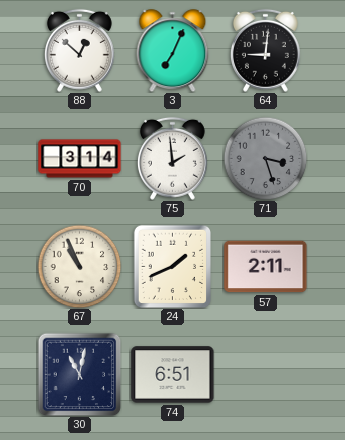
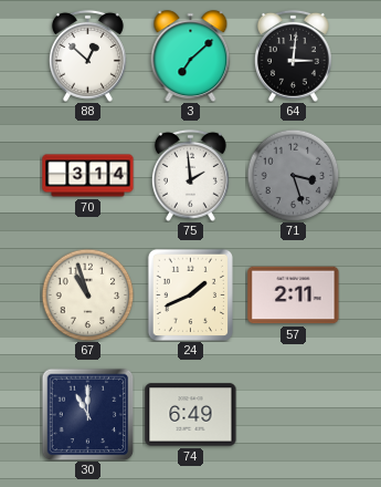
3: 7:04 -> 7:08 (191, 56)
64: 9:01 -> 3:01 (293, 55)
67: 10:56 -> 10:57 (87, 294)
30: 11:02 -> 11:00 (87, 414)
74: 6:51 -> 6:49 (191, 415)
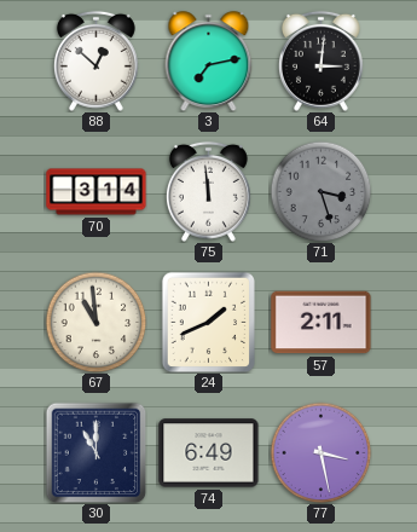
3: 7:08 -> 7:13 (209, 62)
75: 1:59 -> 11:59 (208, 191)
67: 10:57 -> 10:59 (95, 322)
77: none -> 3:28 (320, 452)
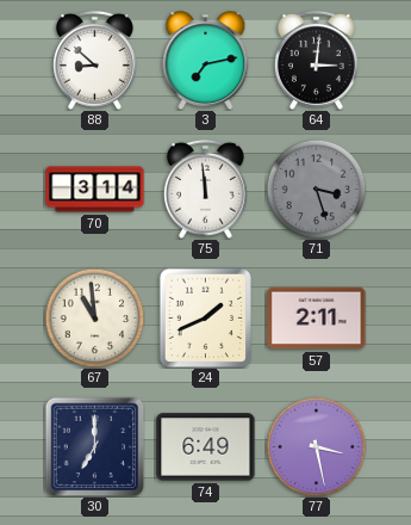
88: 12:52 -> 8:52 (94, 60)
30: 11:00 -> 7:00 (94, 446)
